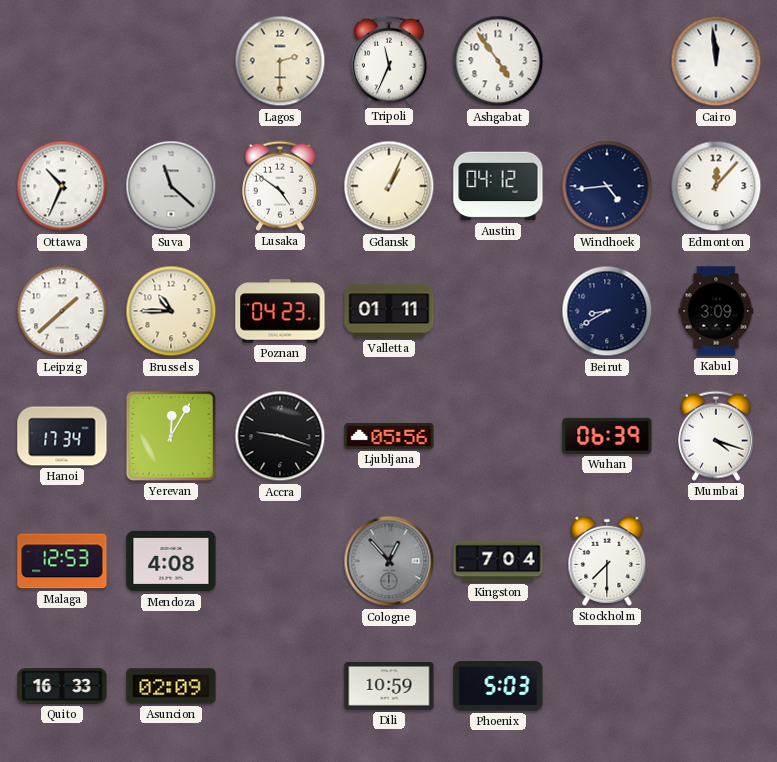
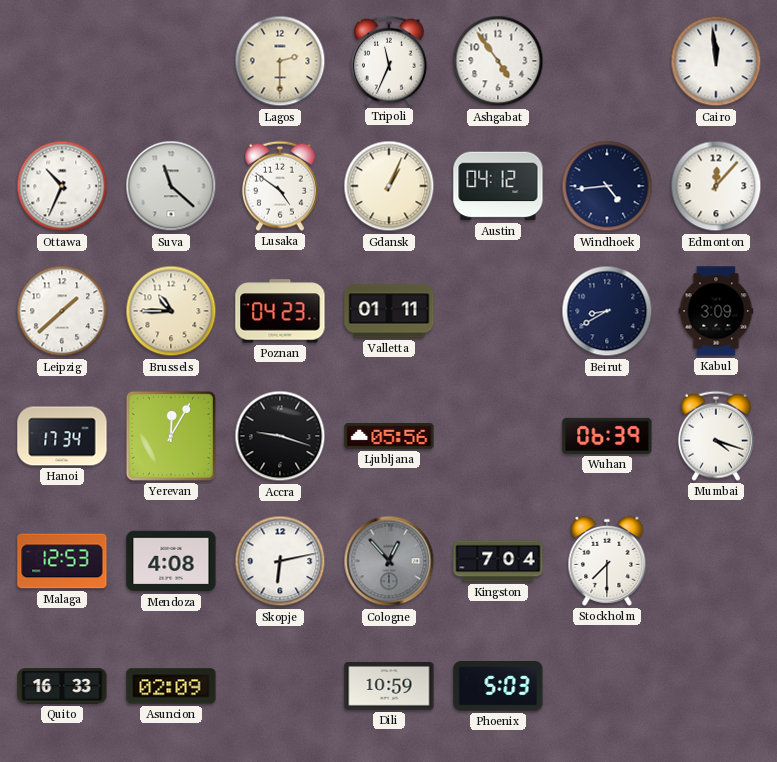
Skopje: none -> 6:13 (280, 561)
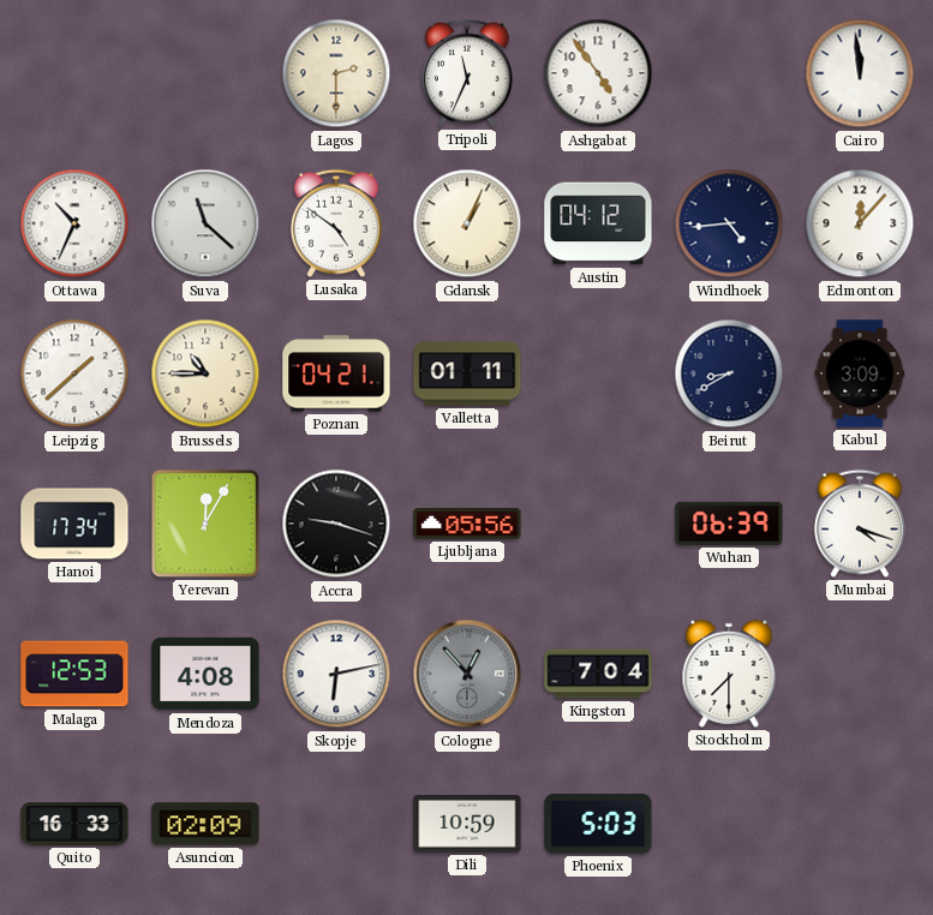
Poznan: 04:23 -> 04:21 (336, 373)
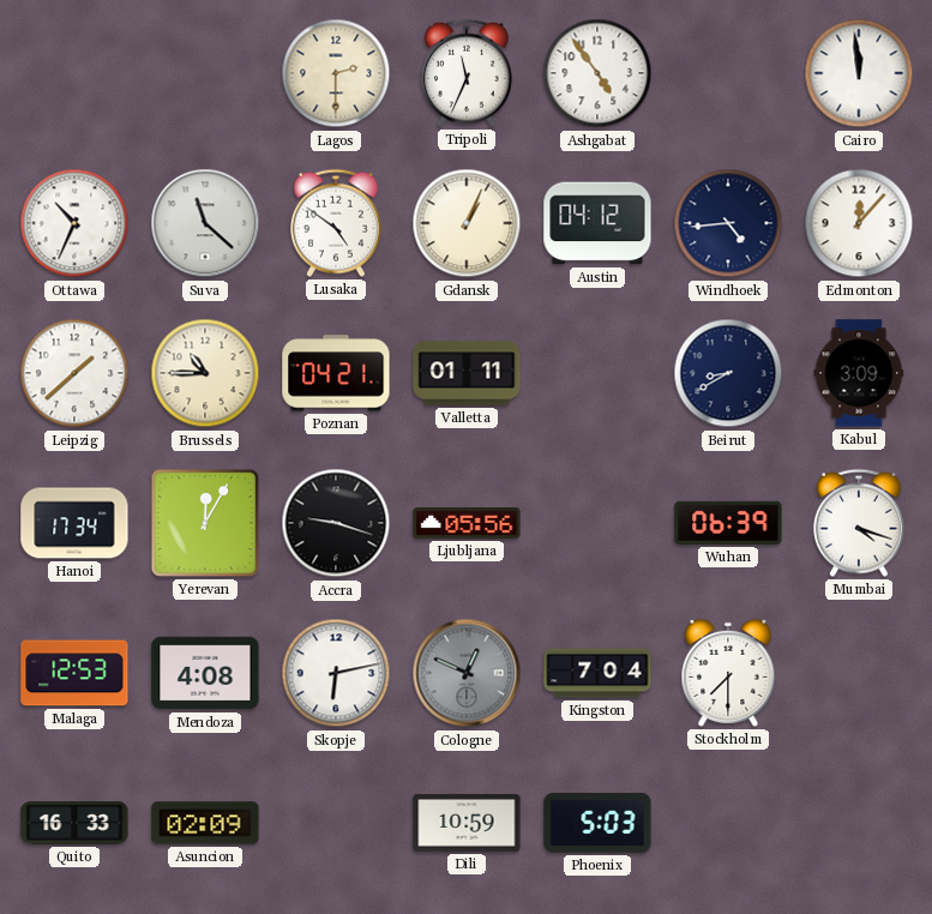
Cologne: 12:53 -> 12:49 (467, 673)
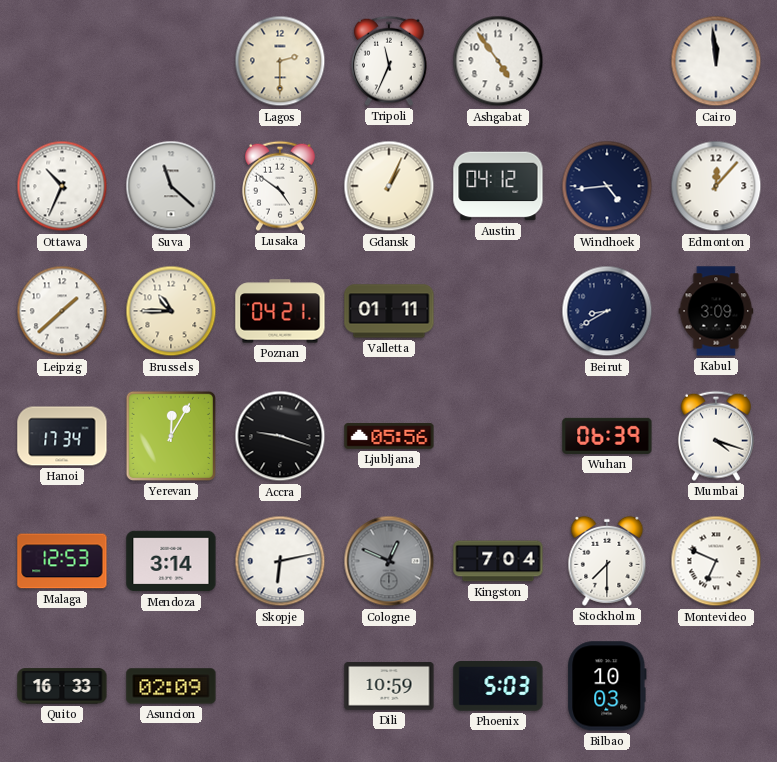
Mendoza: 4:08 -> 3:14 (171, 561)
Montevideo: none -> 6:49 (716, 561)
Bilbao: none -> 10:03 (607, 686)
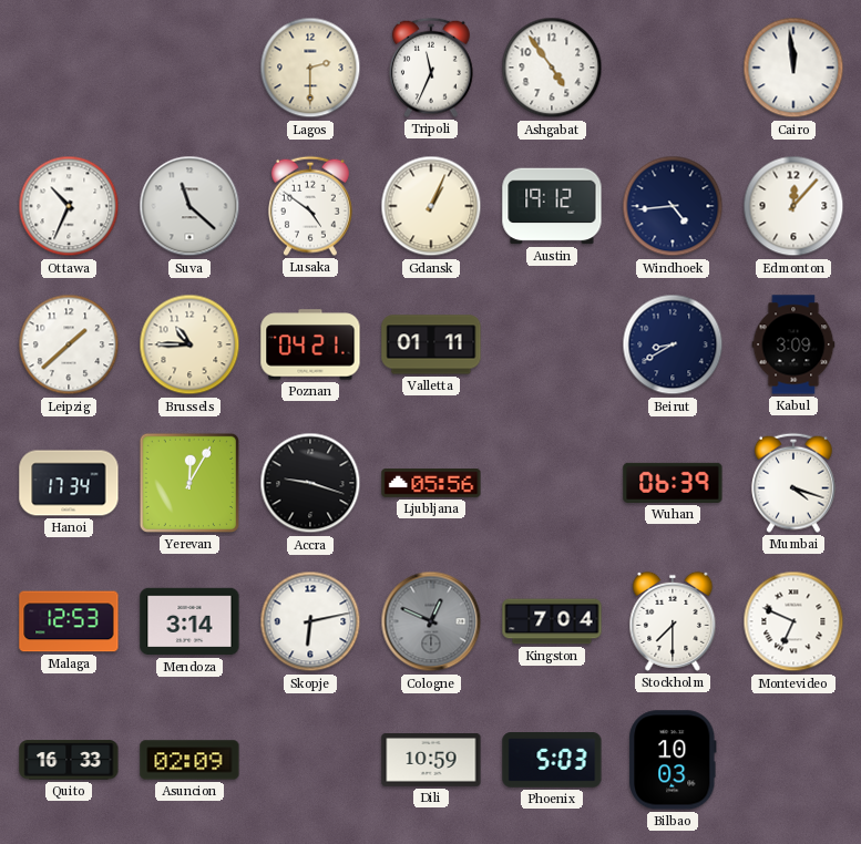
Austin: 04:12 -> 19:12 (552, 206)
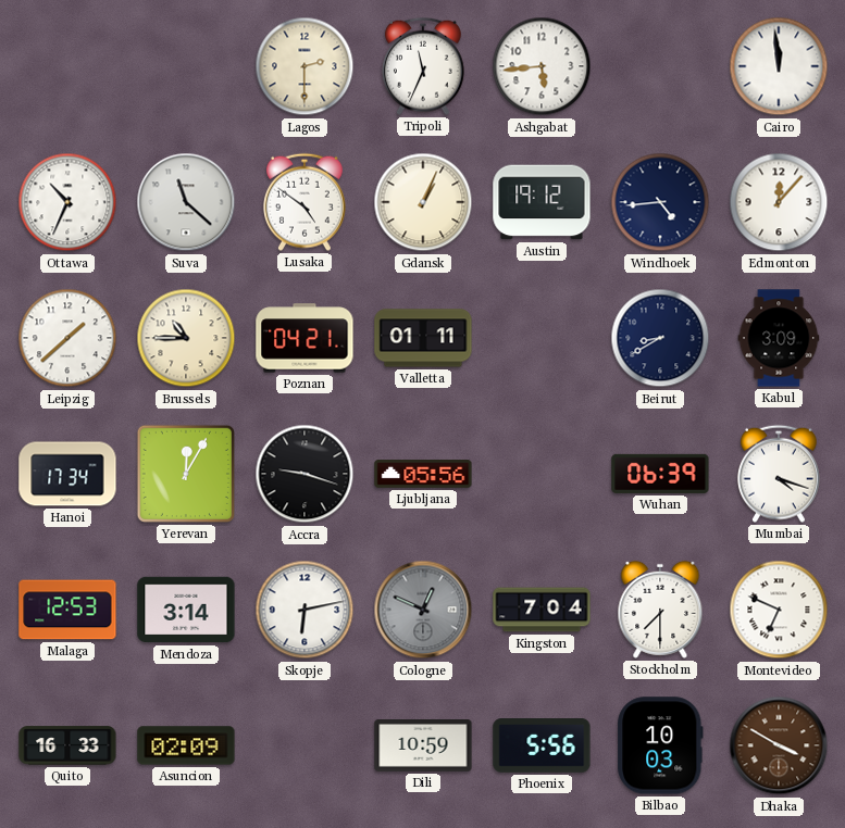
Ashgabat: 4:54 -> 5:44 (542, 66)
Phoenix: 5:03 -> 5:56 (542, 747)
Dhaka: none -> 3:50 (779, 745)
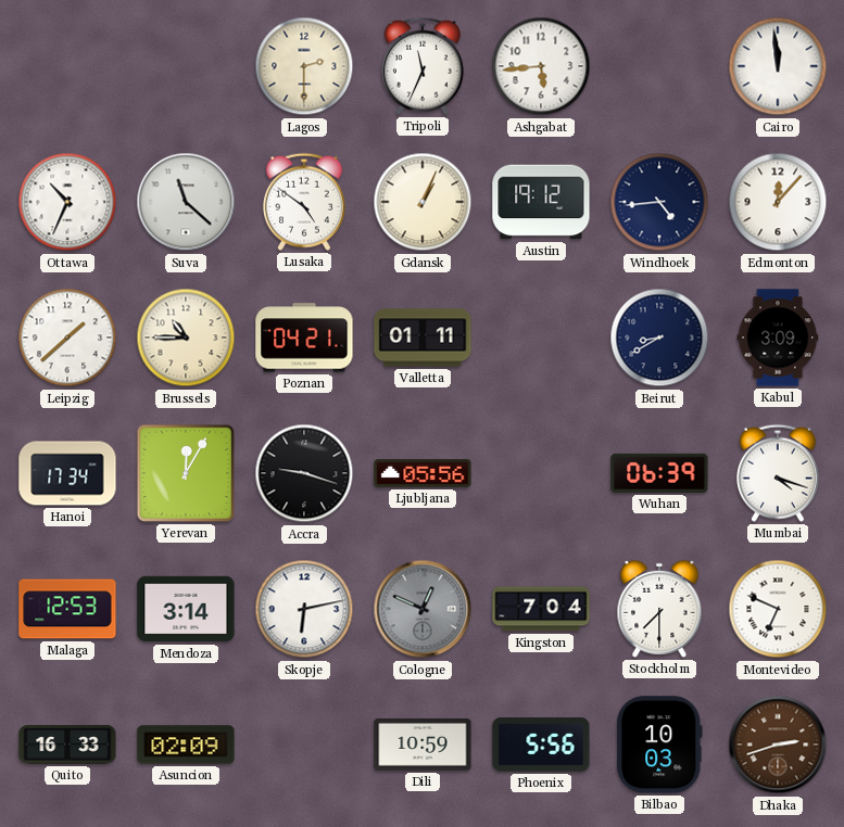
Dhaka: 3:50 -> 2:42 (778, 745)
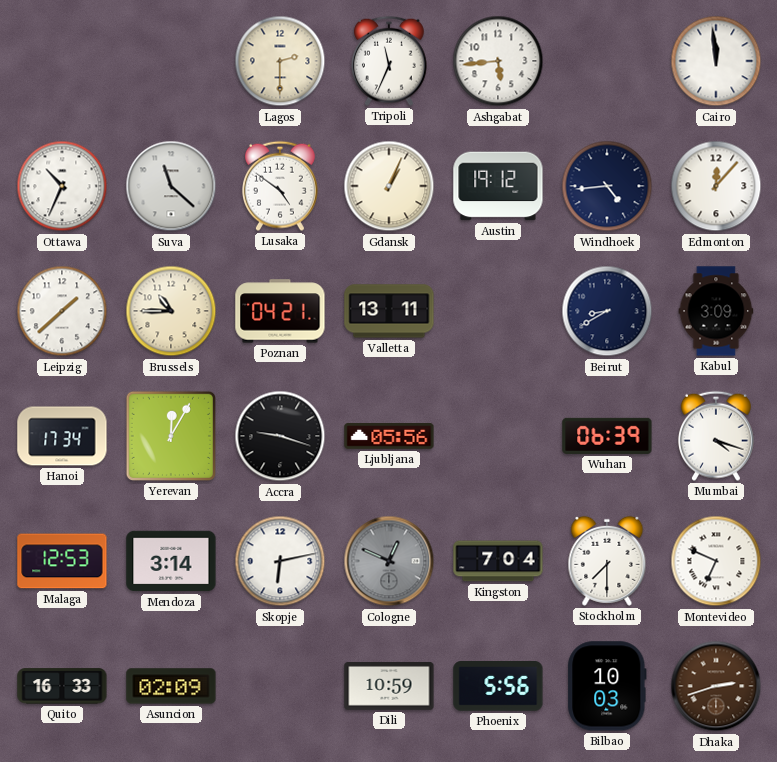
Valletta: 01:11 -> 13:11 (389, 311)
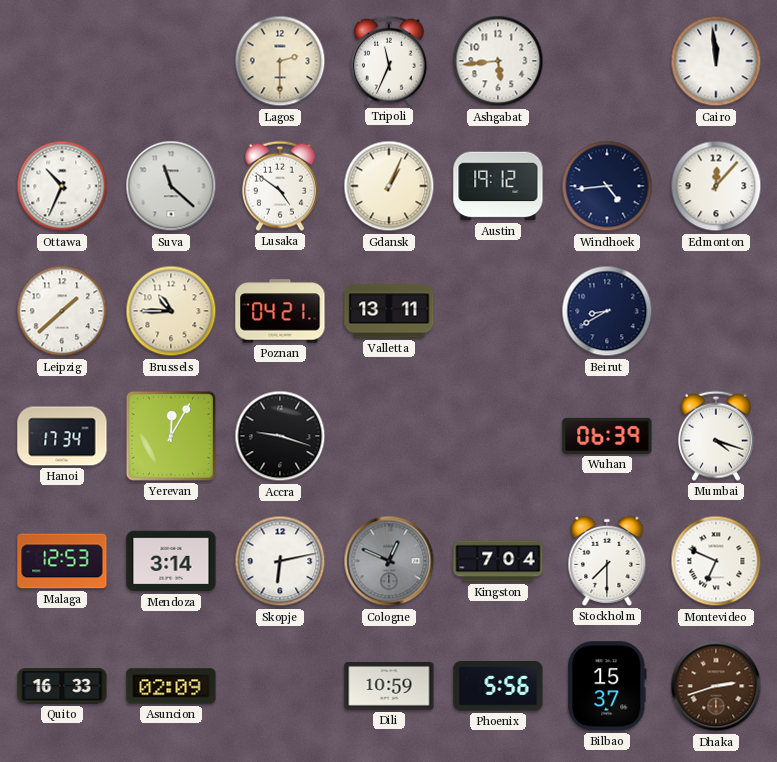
Kabul: 3:09 -> none (716, 311)
Ljubljana: 05:56 -> none (389, 437)
Bilbao: 10:03 -> 15:37 (607, 686)
